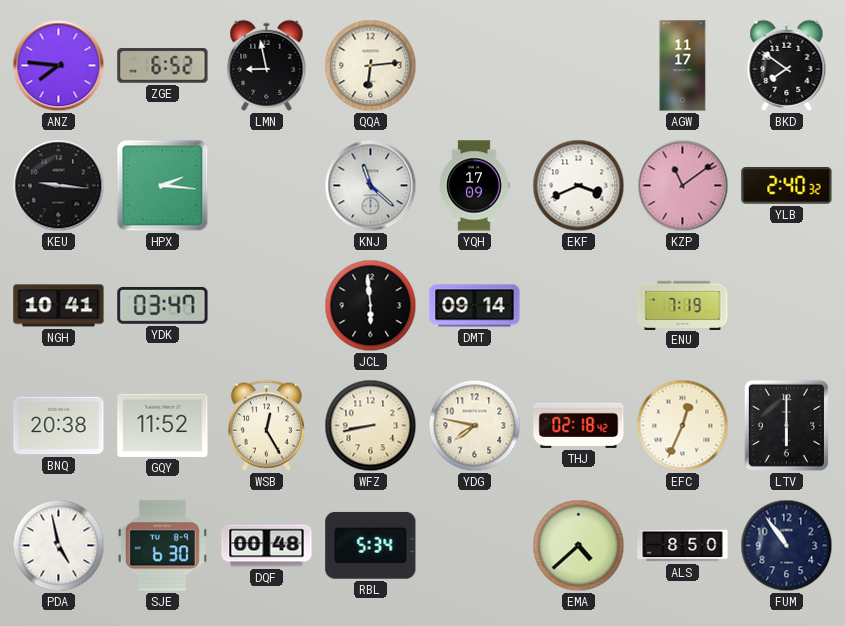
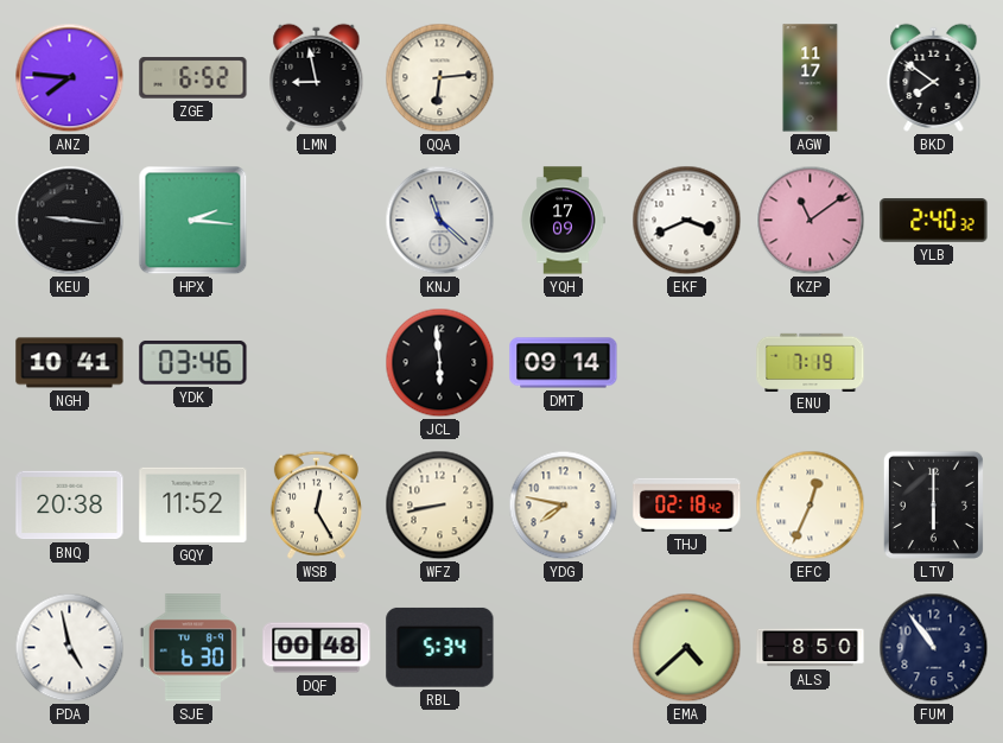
YDK: 03:47 -> 03:46 (193, 362)
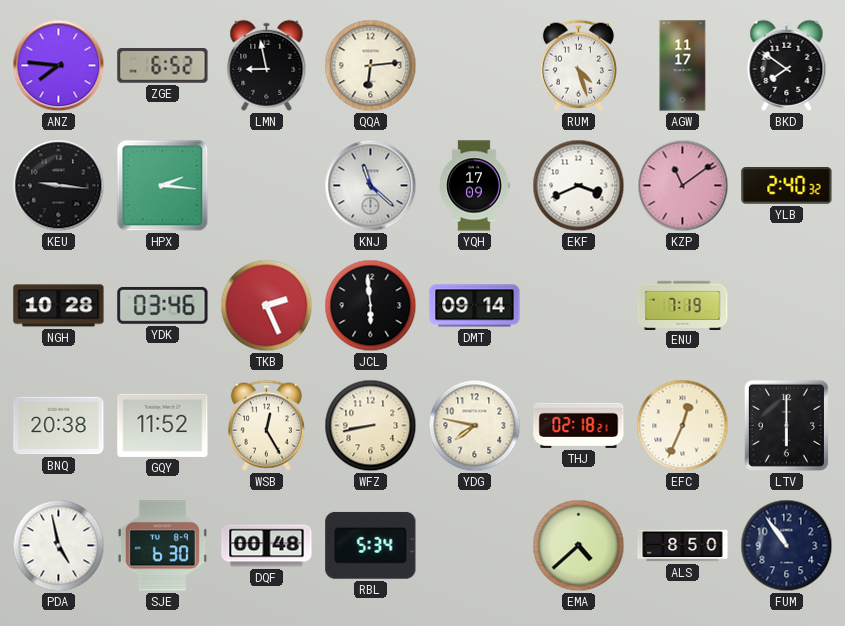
RUM: none -> 4:27 (578, 65)
NGH: 10:41 -> 10:28 (59, 306)
TKB: none -> 2:26 (267, 306)
THJ: 02:18:42 -> 02:18:21 (579, 425)
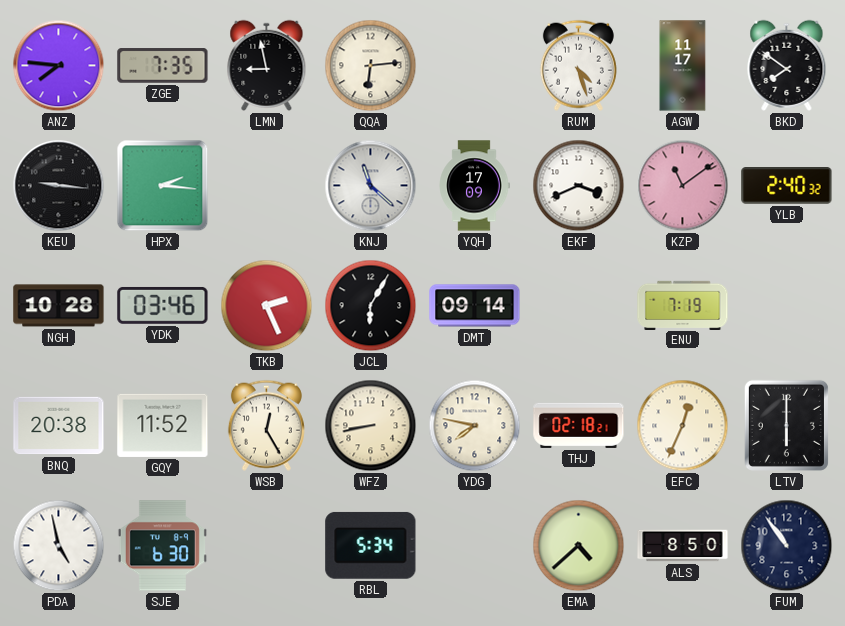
ZGE: 6:52 -> 7:35 (163, 66)
JCL: 5:59 -> 6:05 (371, 306)
DQF: 00:48 -> none (267, 546)
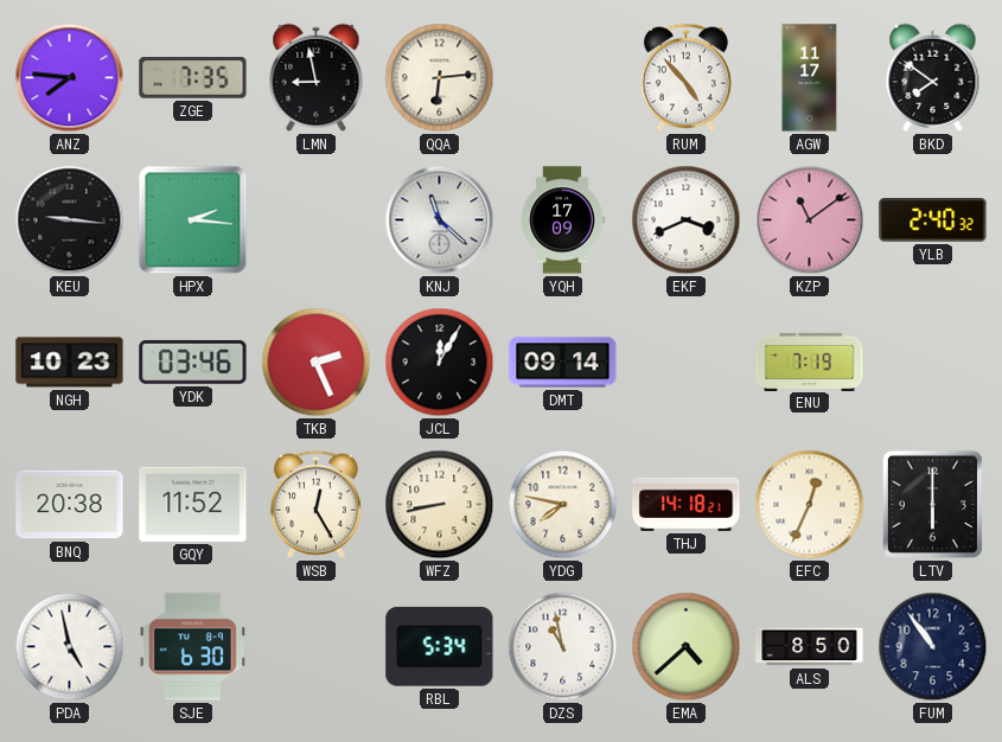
RUM: 4:27 -> 4:53 (685, 77)
NGH: 10:28 -> 10:23 (70, 363)
JCL: 6:05 -> 12:05 (440, 363)
THJ: 02:18 -> 14:18 (687, 504)
DZS: none -> 10:58 (563, 647)
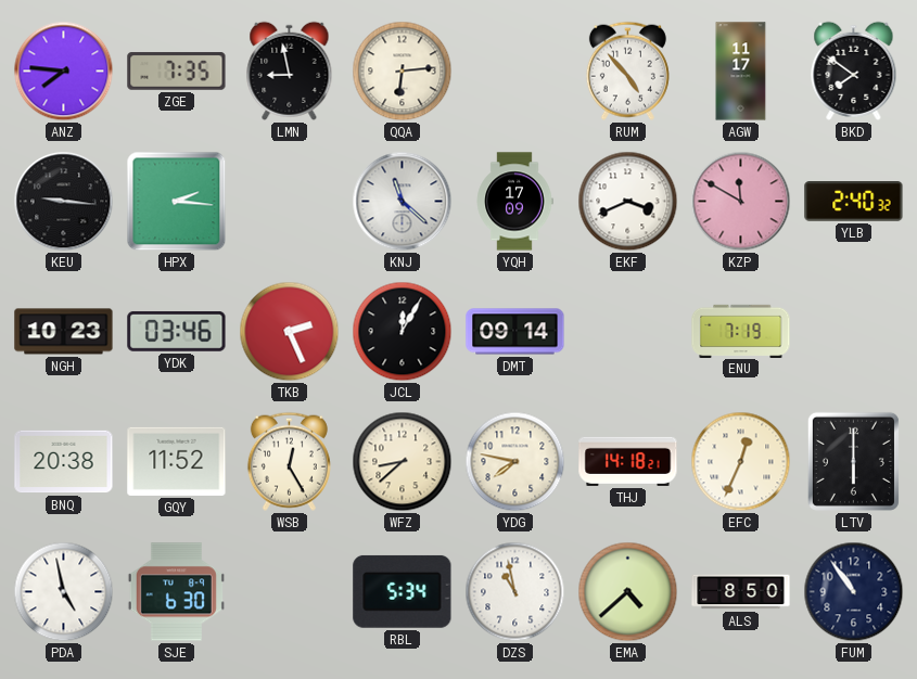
KZP: 11:09 -> 11:50 (741, 202)
WFZ: 8:43 -> 8:38 (403, 462)
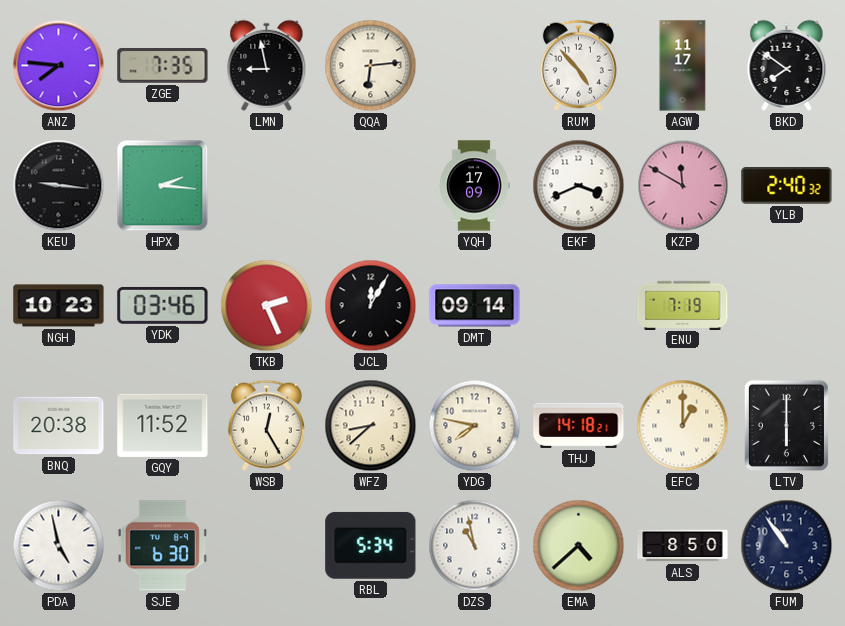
KNJ: 11:22 -> none (403, 202)
EFC: 12:34 -> 1:00 (683, 426)
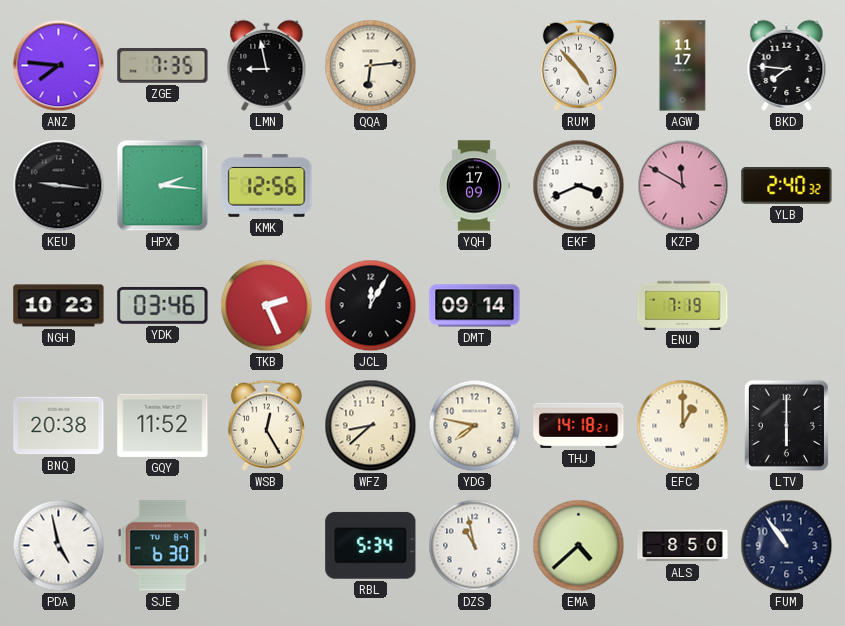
BKD: 7:51 -> 7:46 (787, 65)
KMK: none -> 12:56 (267, 185)
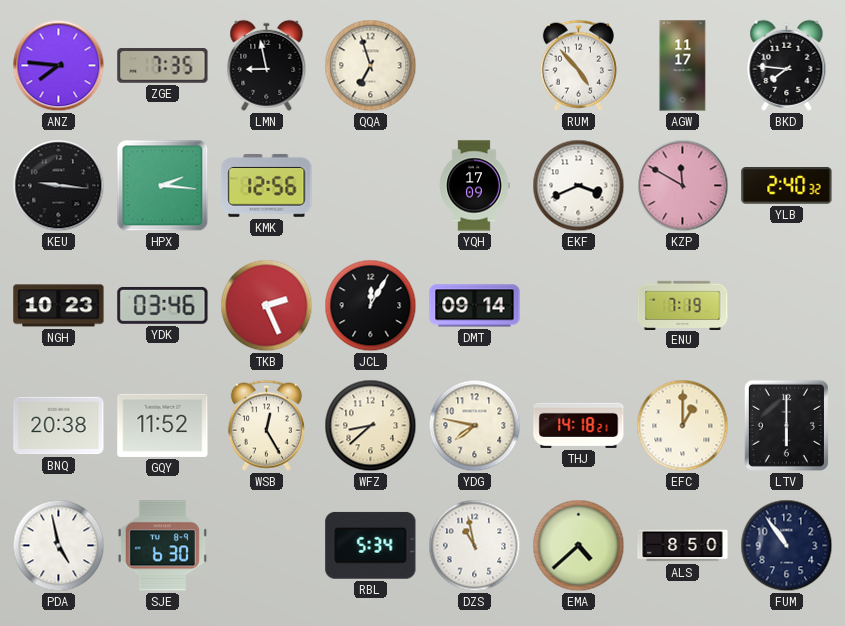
QQA: 6:14 -> 6:57 (371, 66)
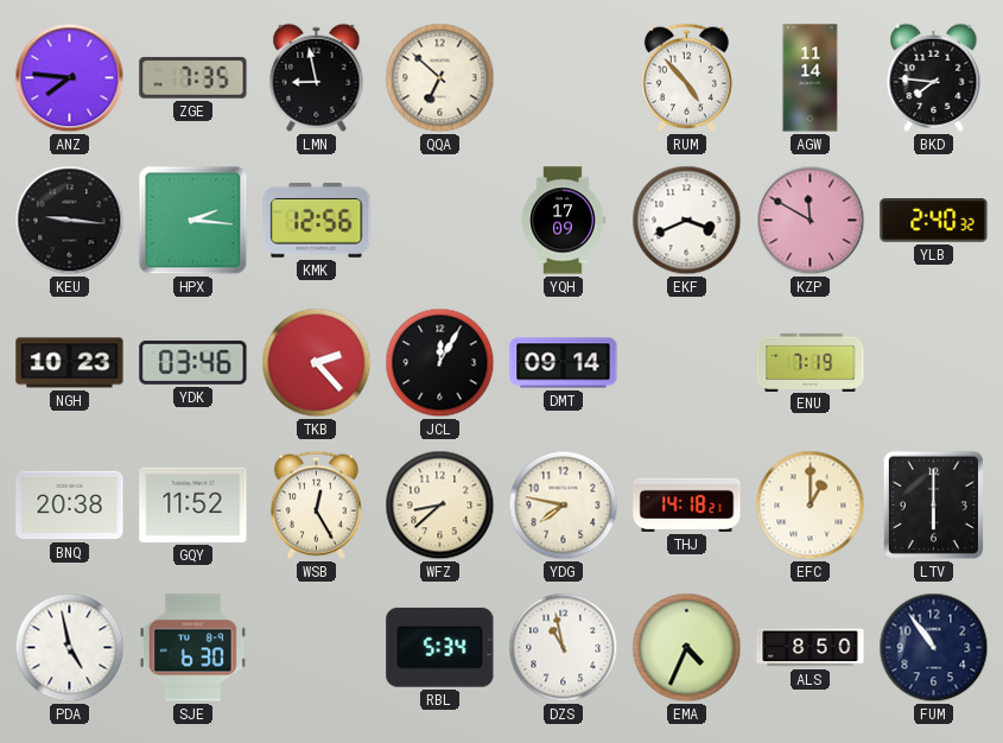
QQA: 6:57 -> 6:52 (440, 78)
AGW: 11:17 -> 11:14 (811, 78)
TKB: 2:26 -> 2:23 (317, 363)
EMA: 4:38 -> 4:34 (687, 648)
